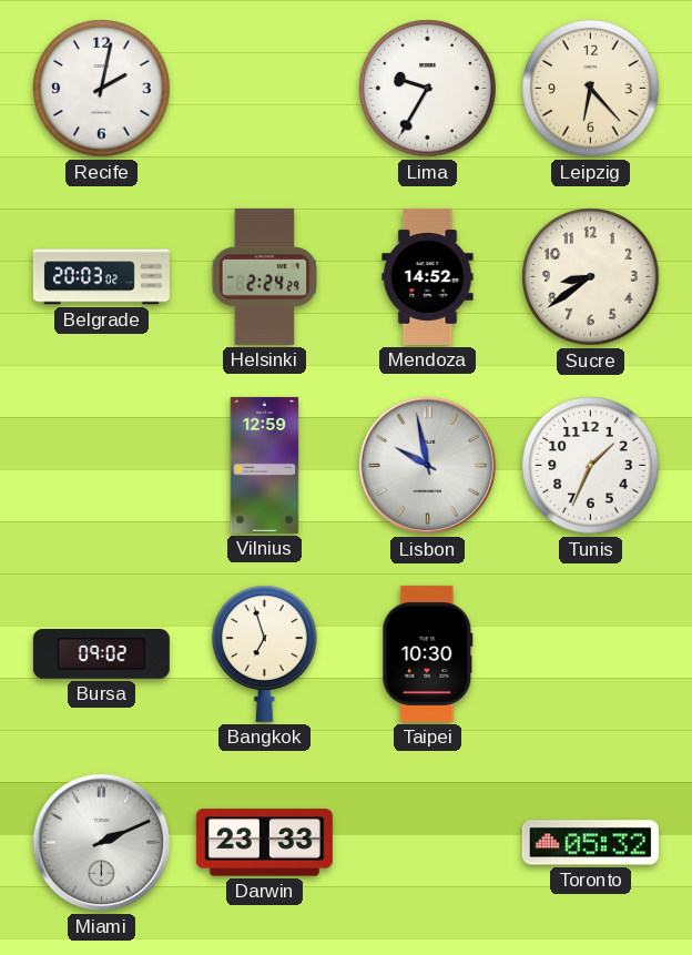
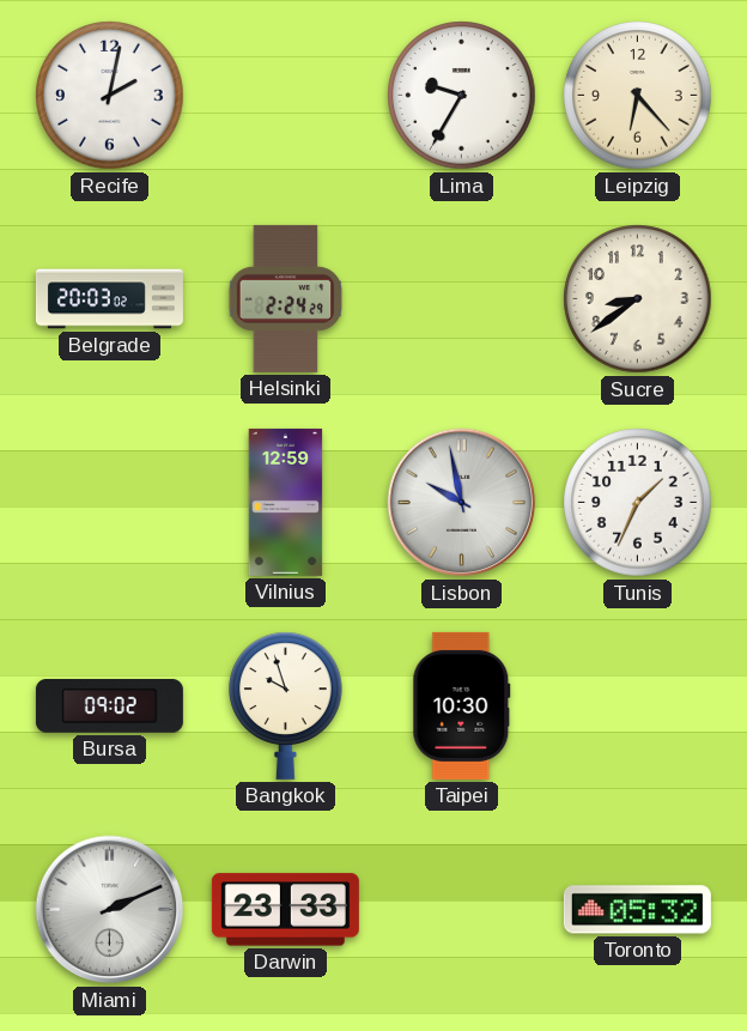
Mendoza: 14:52 -> none (428, 276)
Bangkok: 6:57 -> 9:57 (286, 705)
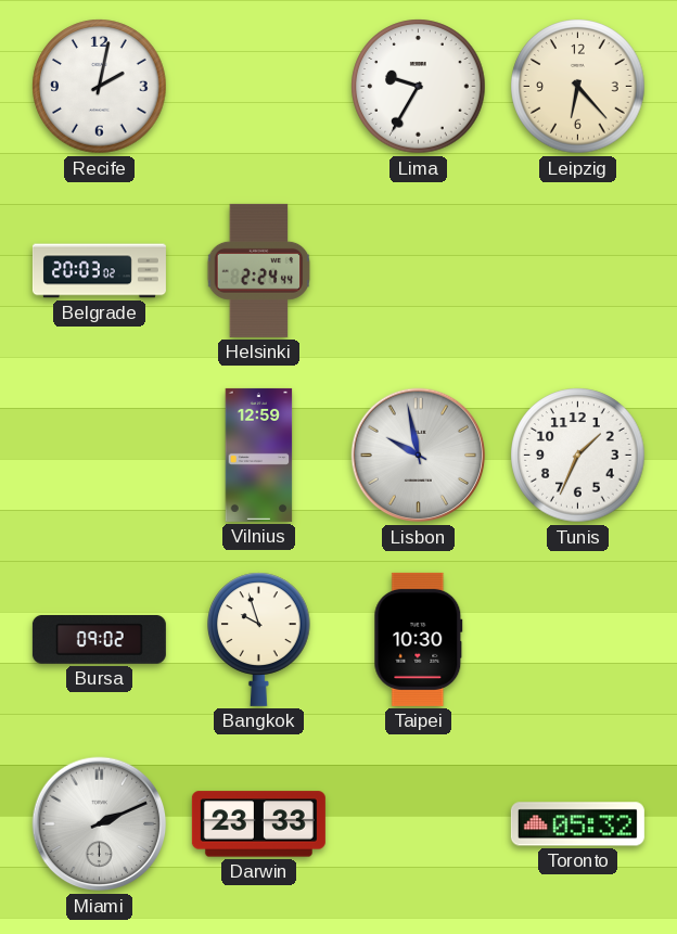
Helsinki: 2:24:29 -> 2:24:44 (259, 270)
Sucre: 8:39 -> none (638, 299)
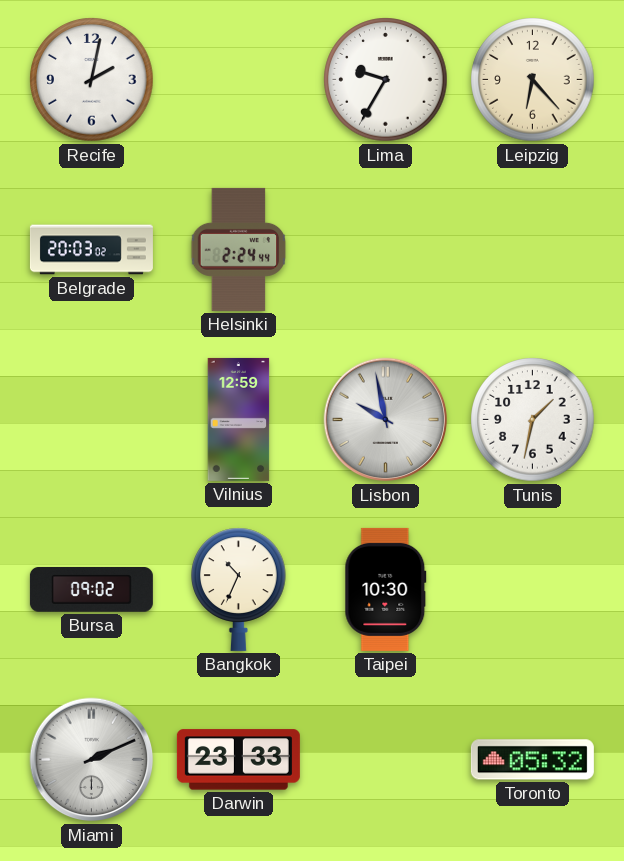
Tunis: 1:34 -> 1:32 (533, 420)
Bangkok: 9:57 -> 10:34 (239, 589)
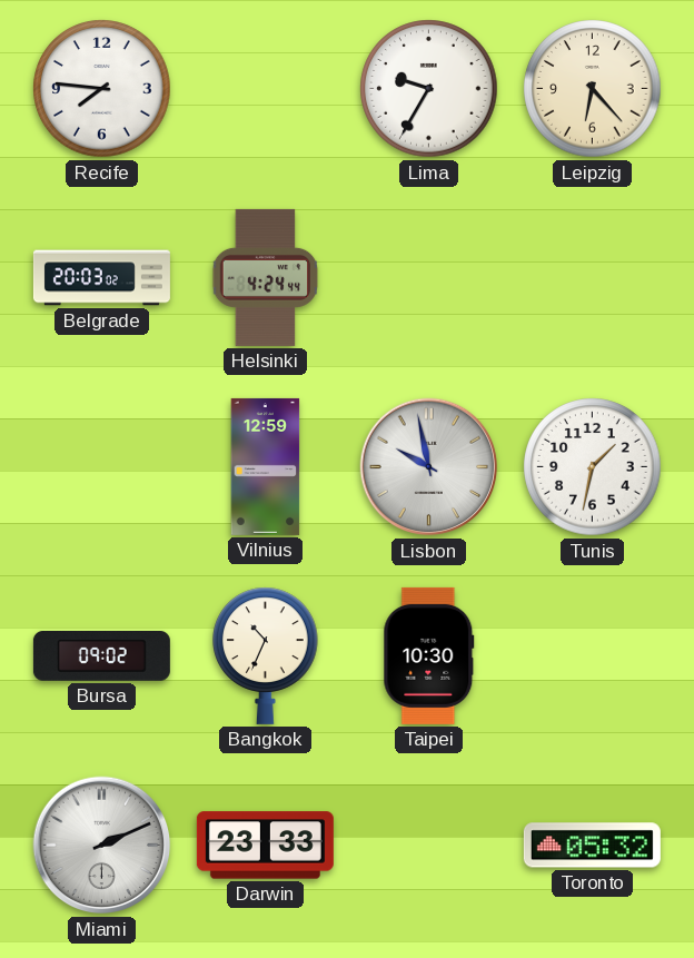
Recife: 2:02 -> 7:46 (102, 89)
Helsinki: 2:24 -> 4:24 (266, 277)
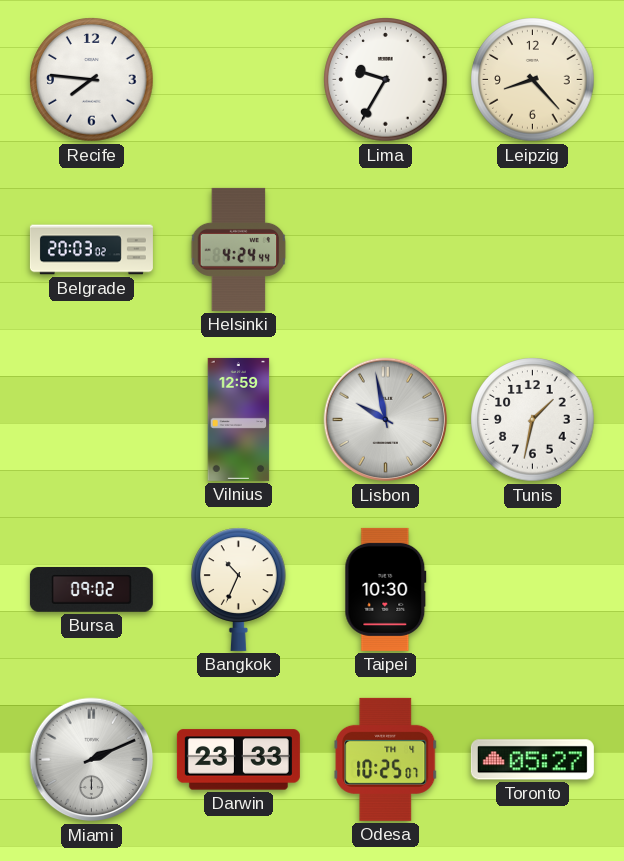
Leipzig: 6:23 -> 8:23 (533, 80)
Odesa: none -> 10:25 (386, 759)
Toronto: 05:32 -> 05:27 (532, 760)
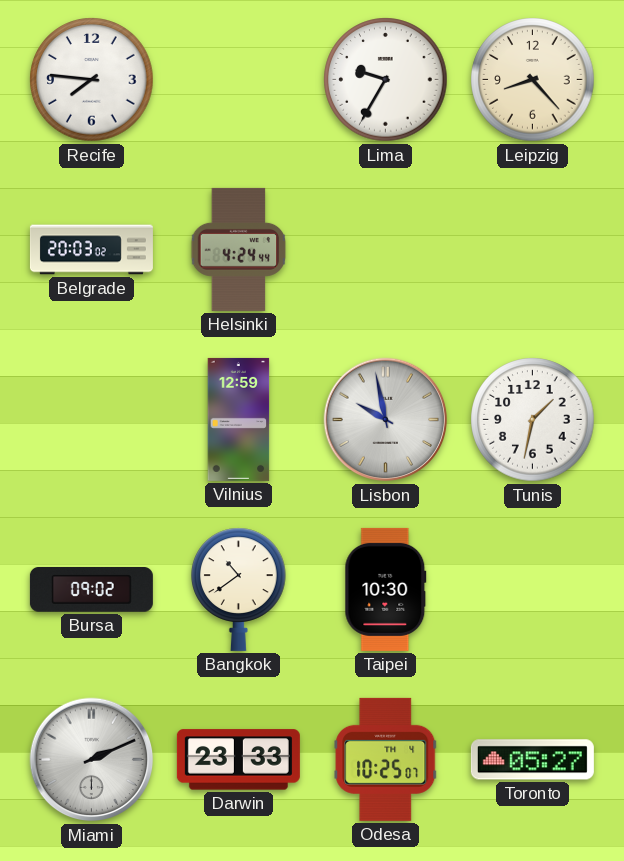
Bangkok: 10:34 -> 10:39 (239, 589)
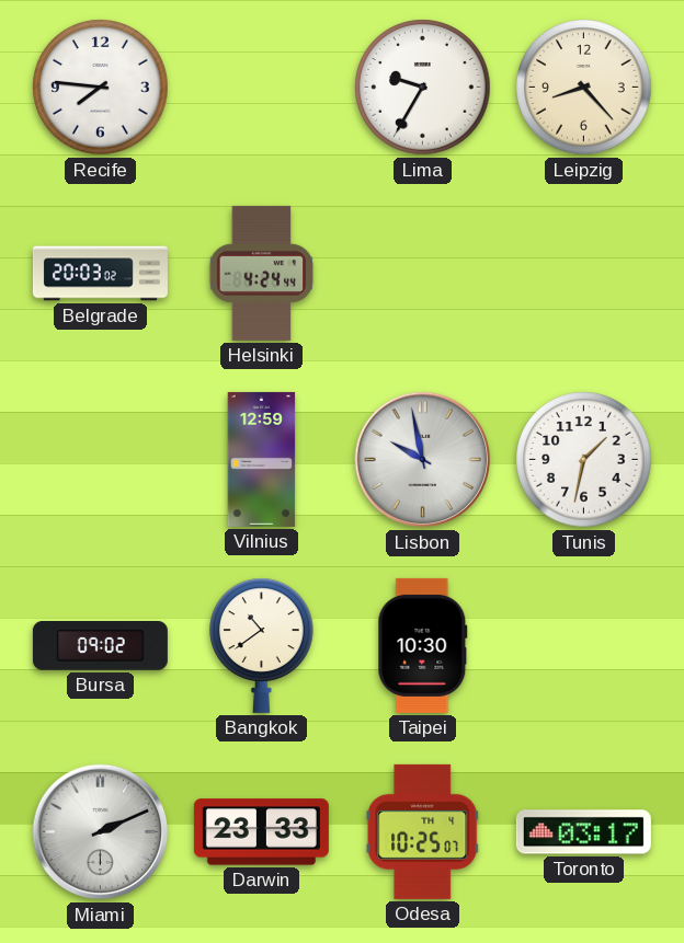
Toronto: 05:27 -> 03:17 (583, 832)
